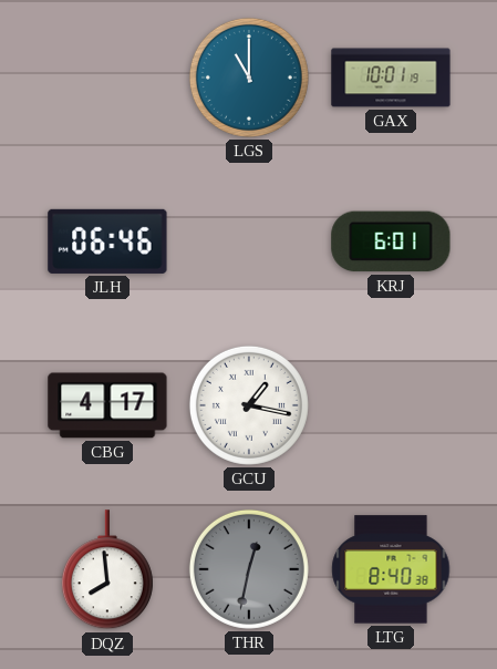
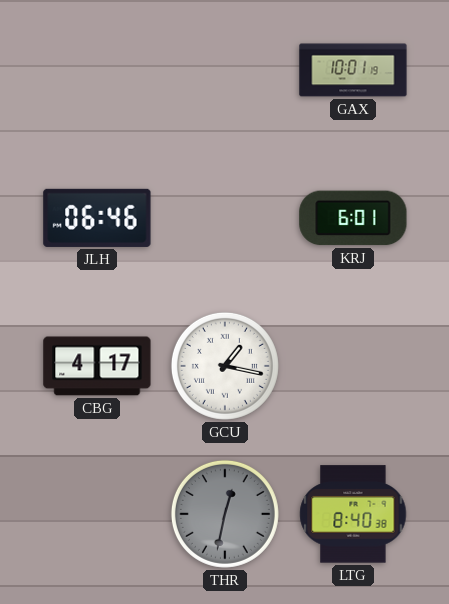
LGS: 11:00 -> none (249, 78)
DQZ: 7:59 -> none (107, 570)
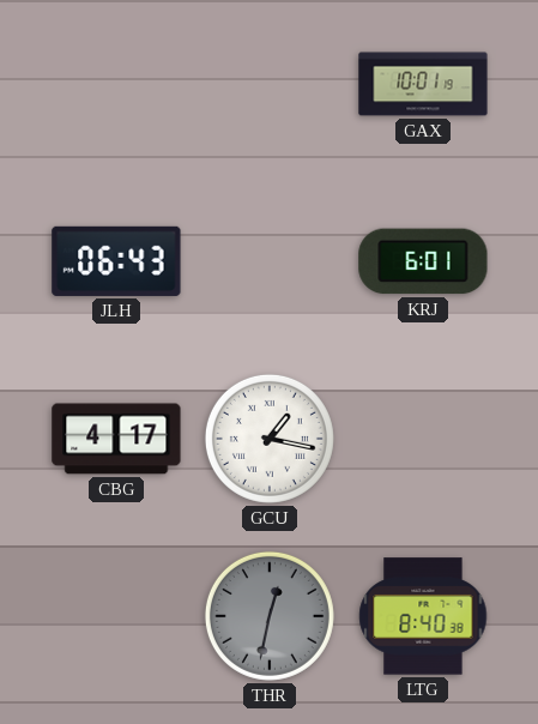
JLH: 06:46 -> 06:43 (116, 261)
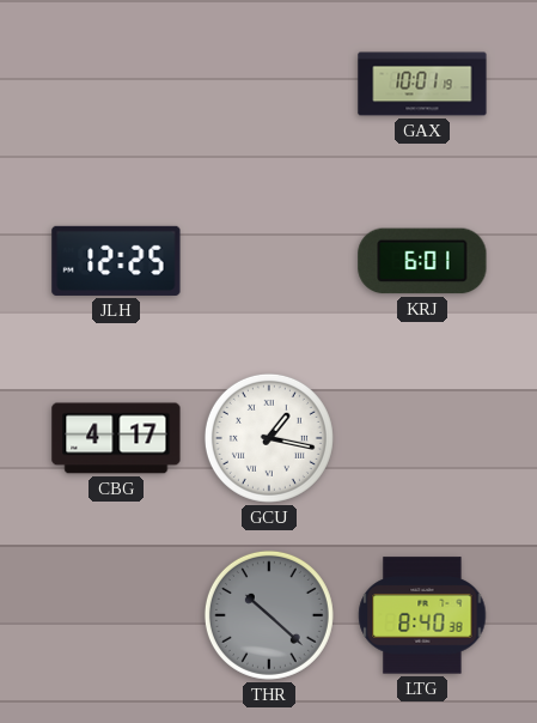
JLH: 06:43 -> 12:25 (116, 261)
THR: 12:32 -> 10:22 (269, 615)
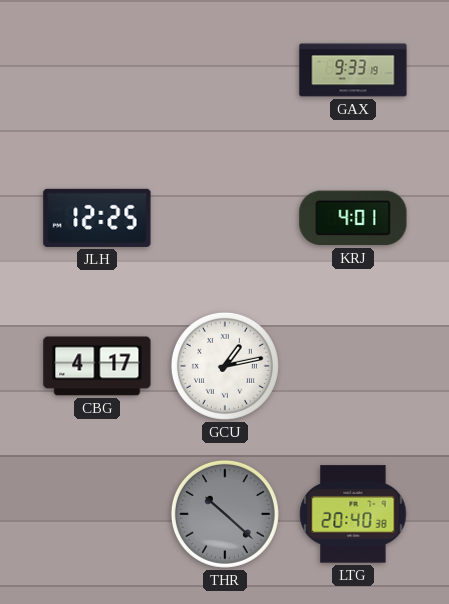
GAX: 10:01 -> 9:33 (353, 70)
KRJ: 6:01 -> 4:01 (353, 218)
GCU: 1:17 -> 1:13 (225, 366)
LTG: 8:40 -> 20:40 (353, 514)
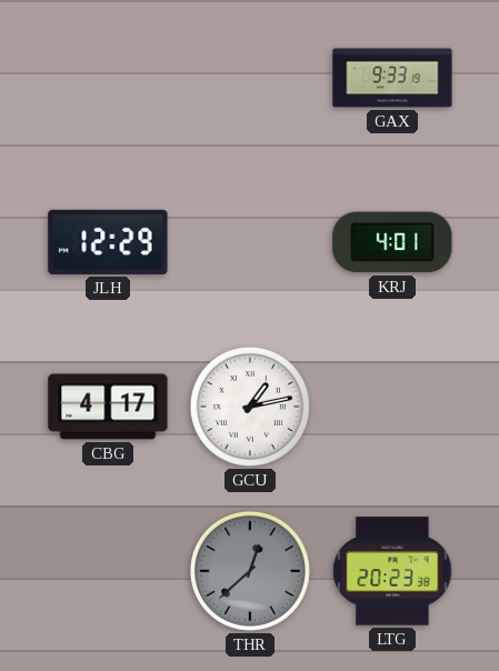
JLH: 12:25 -> 12:29 (108, 242)
THR: 10:22 -> 12:38 (250, 571)
LTG: 20:40 -> 20:23 (392, 571)
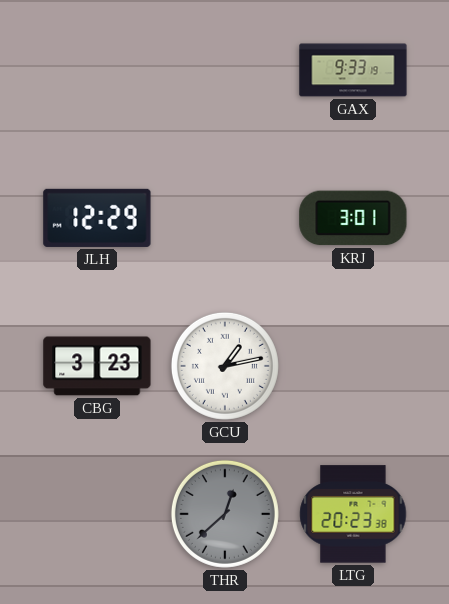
KRJ: 4:01 -> 3:01 (353, 218)
CBG: 4:17 -> 3:23 (97, 366)
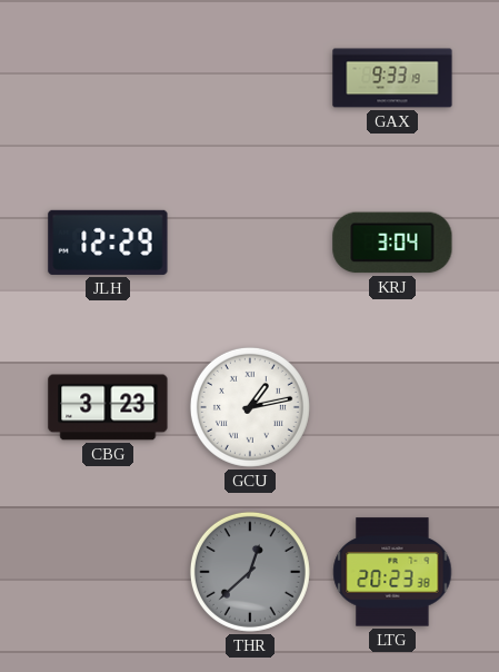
KRJ: 3:01 -> 3:04 (392, 243)
